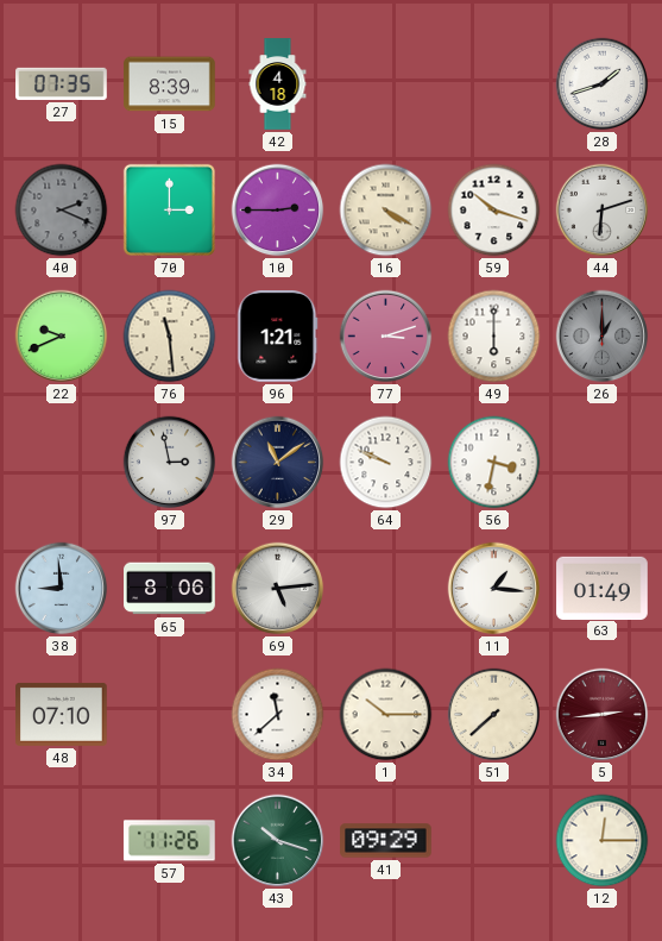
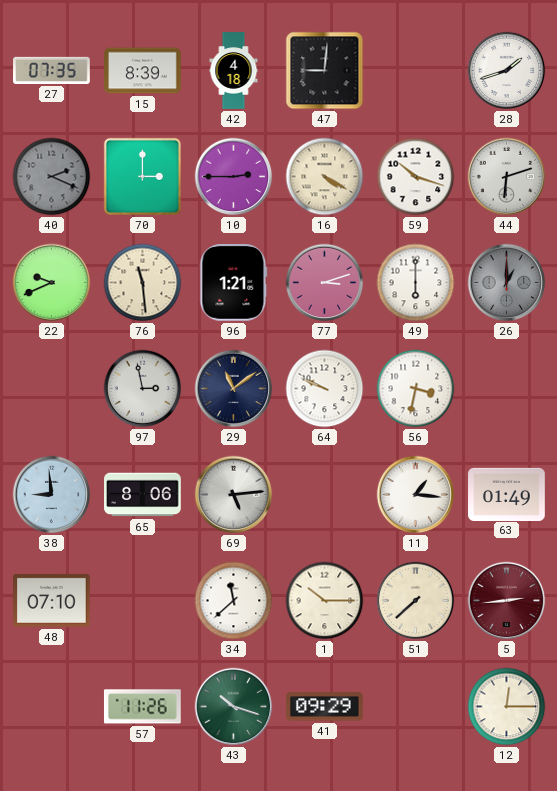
47: none -> 9:01 (325, 71)
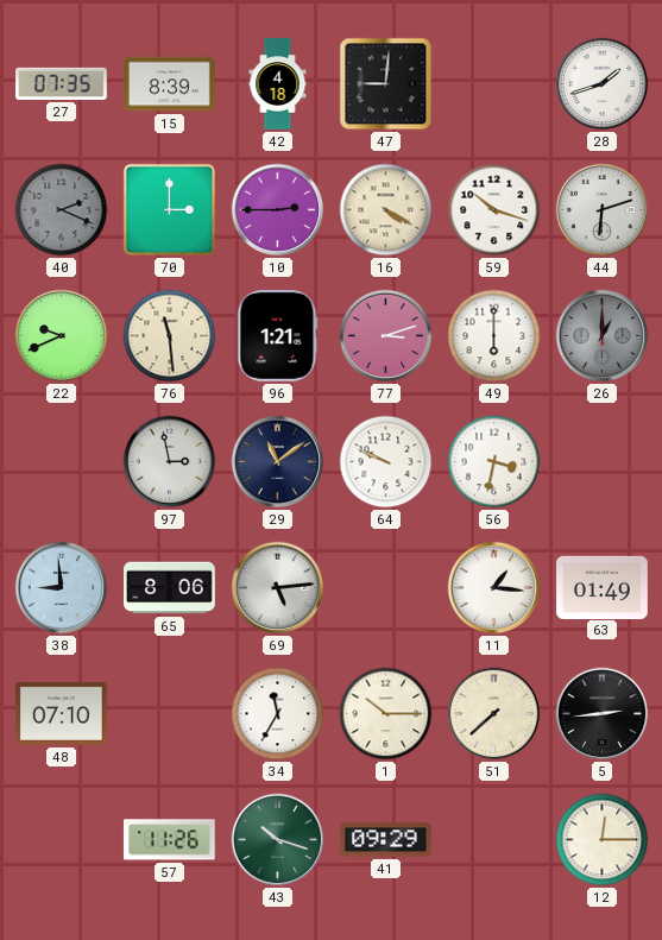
34: 11:38 -> 11:35 (278, 714)
5 dial: burgundy -> black (603, 714)
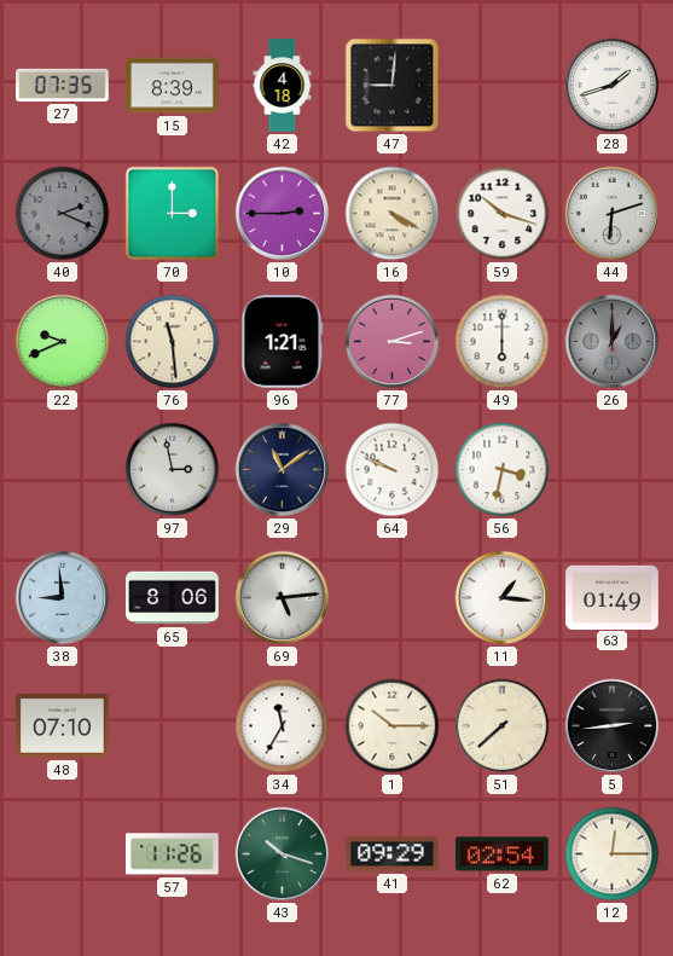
62: none -> 02:54 (503, 854)
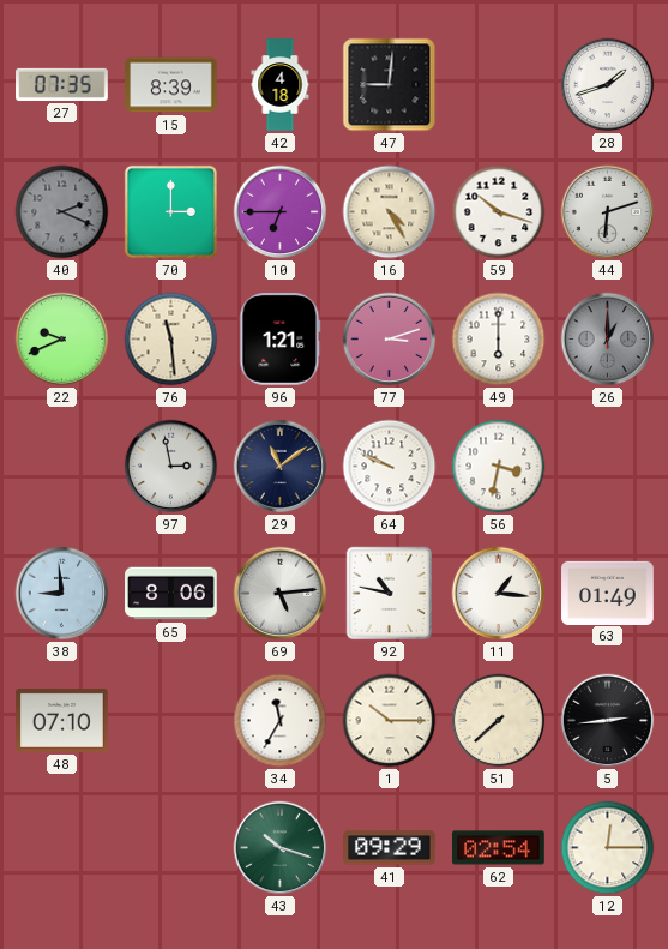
10: 2:45 -> 6:45 (281, 212)
16: 4:20 -> 4:25 (390, 212)
92: none -> 10:47 (390, 594)
57: 11:26 -> none (173, 854)
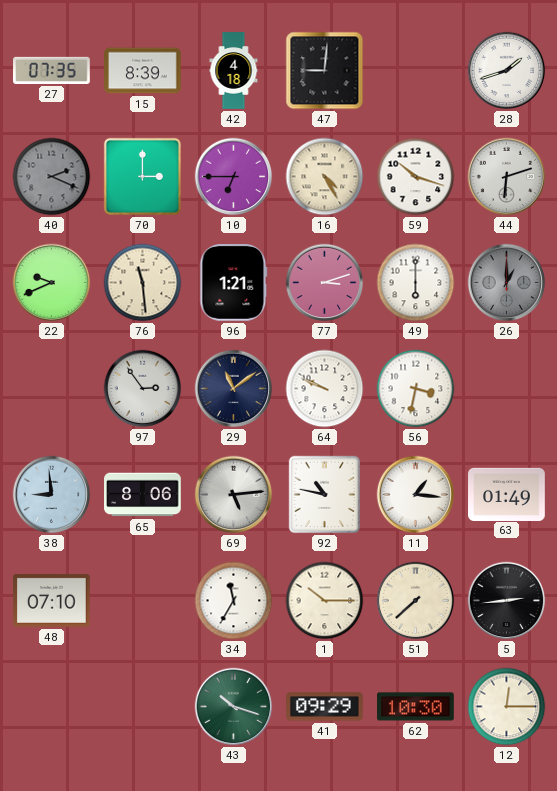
97: 2:58 -> 2:54 (143, 389)
62: 02:54 -> 10:30 (416, 707)
